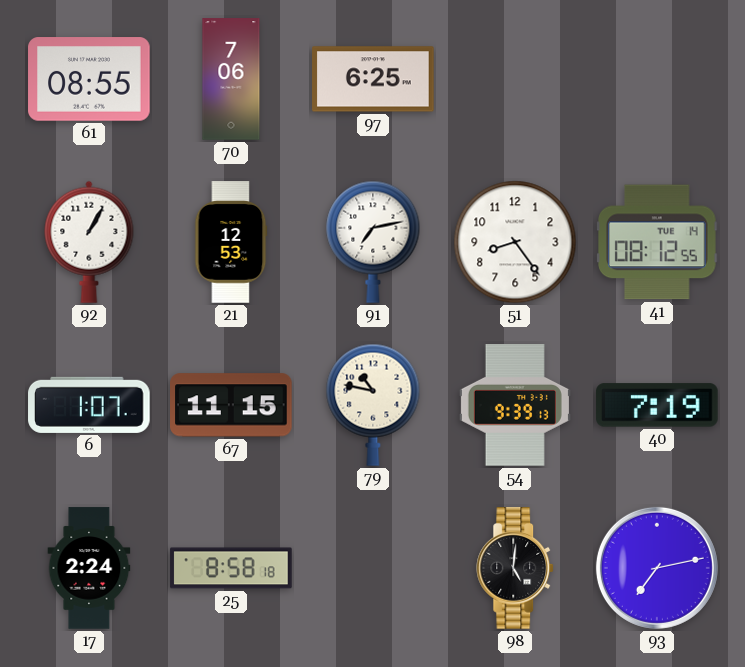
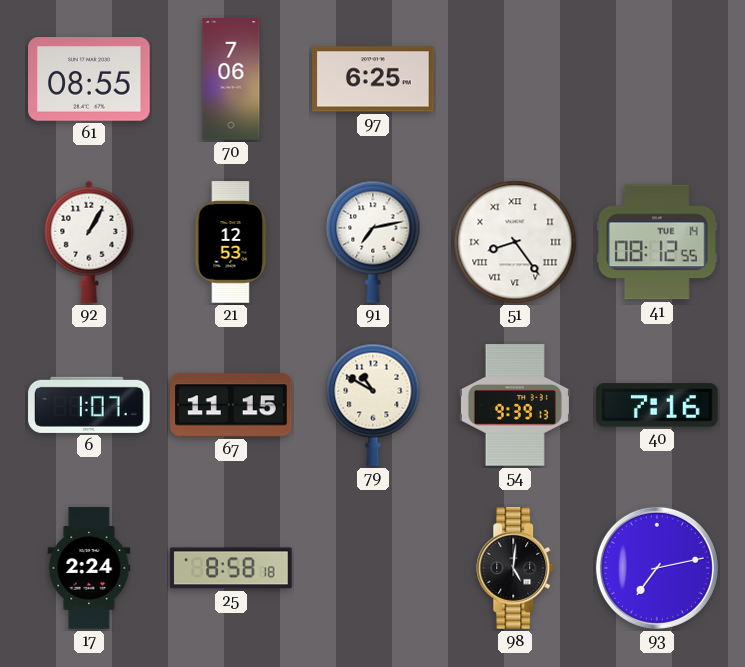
51 numerals: Arabic -> Roman (515, 242)
79: 10:47 -> 10:50 (373, 405)
40: 7:19 -> 7:16 (657, 405)
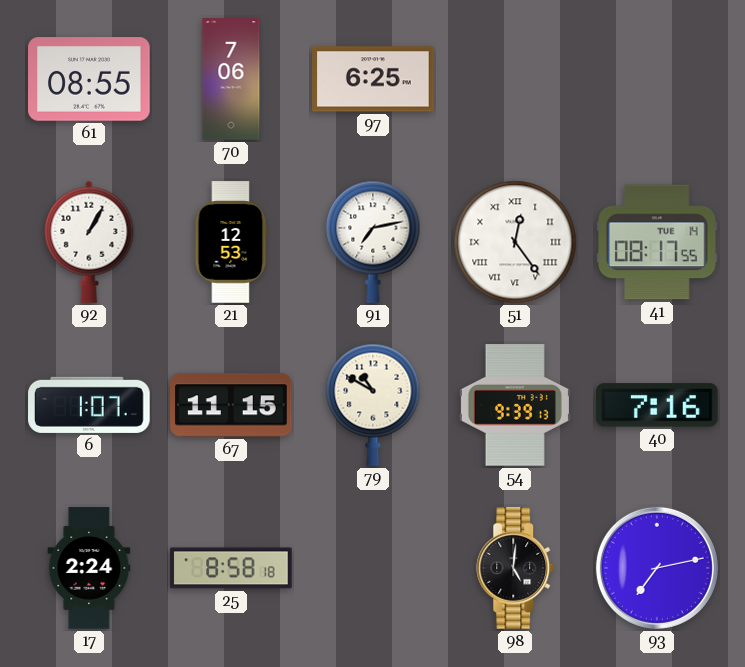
51: 8:24 -> 12:24 (515, 242)
41: 08:12 -> 08:17 (657, 242)
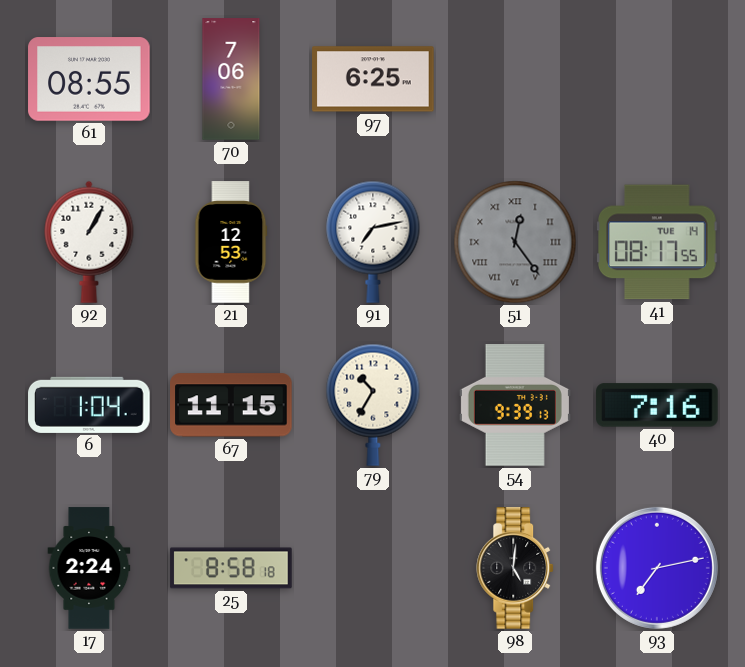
51 dial: white -> grey (515, 242)
6: 1:07 -> 1:04 (89, 405)
79: 10:50 -> 10:35 (373, 405)
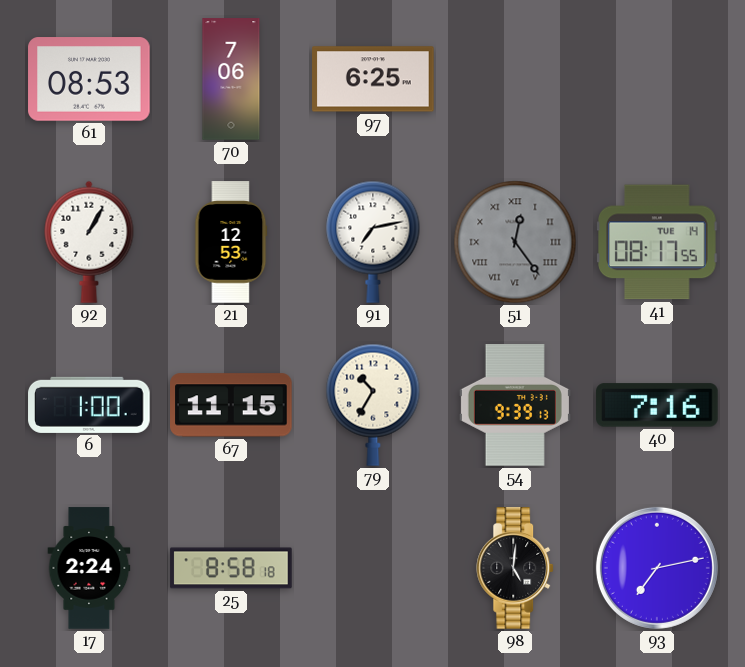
61: 08:55 -> 08:53 (89, 79)
6: 1:04 -> 1:00 (89, 405)
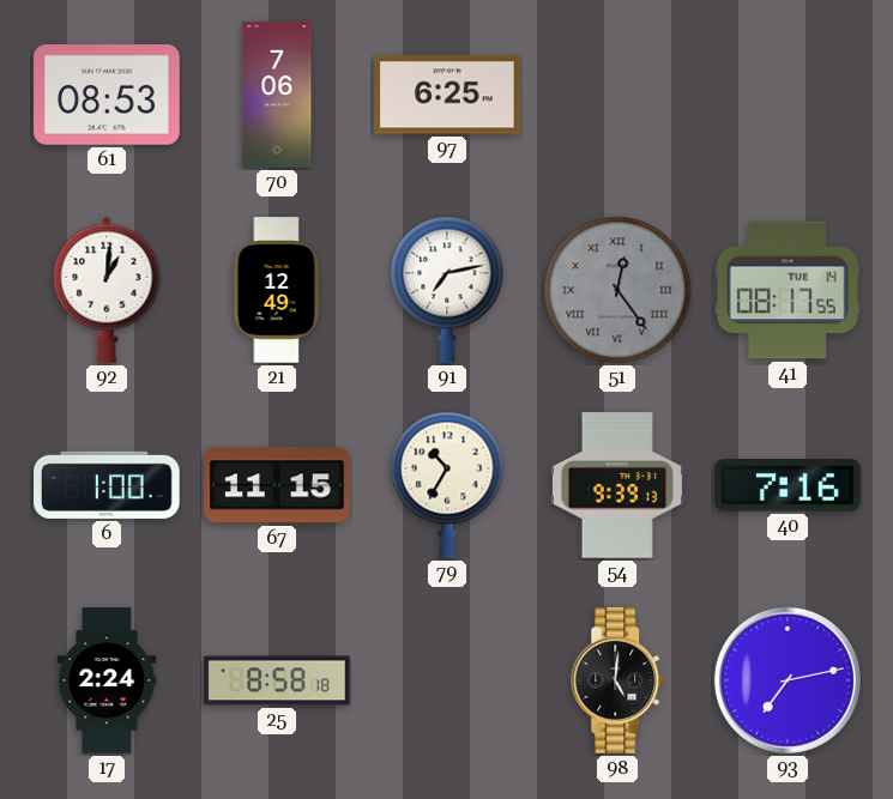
92: 1:05 -> 1:01 (107, 290)
21: 12:53 -> 12:49 (277, 290)
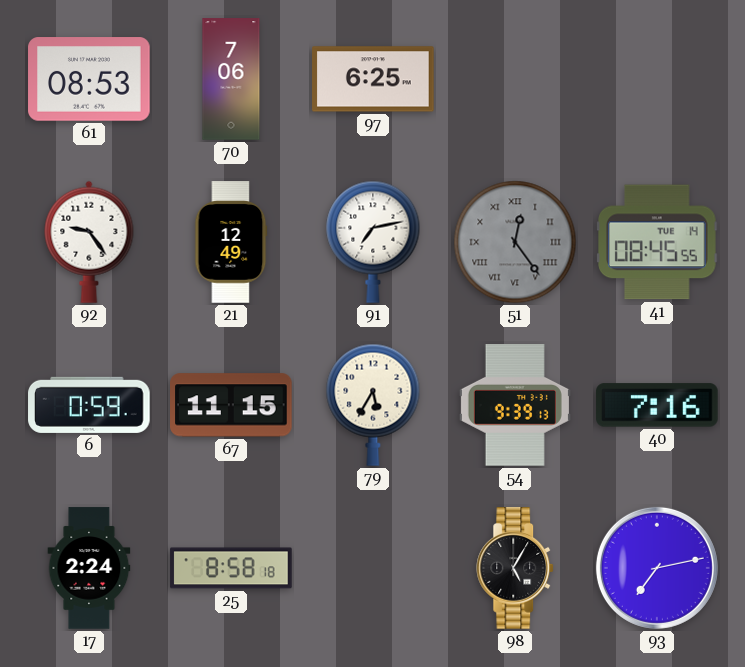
92: 1:01 -> 9:24 (89, 242)
41: 08:17 -> 08:45 (657, 242)
6: 1:00 -> 0:59 (89, 405)
79: 10:35 -> 5:35 (373, 405)
98: 5:01 -> 5:05 (516, 568)
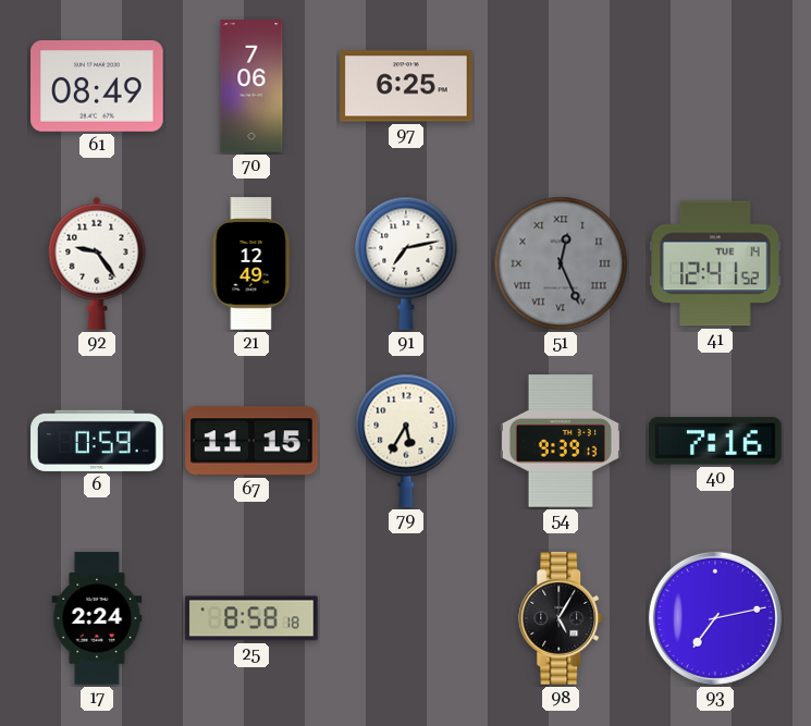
61: 08:53 -> 08:49 (97, 86)
51: 12:24 -> 12:26 (561, 263)
41: 08:45 -> 12:41 (715, 263)
